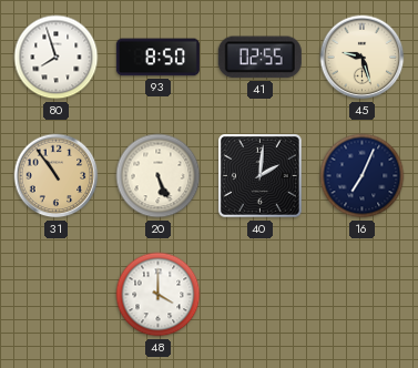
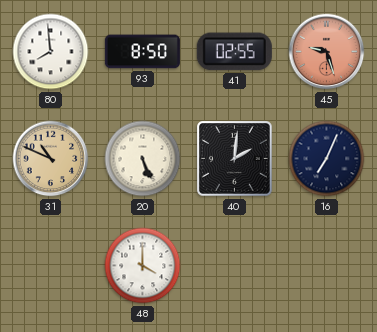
80: 7:57 -> 7:59 (51, 52)
45 dial: cream -> salmon (327, 52)
31: 10:54 -> 10:49 (51, 159)
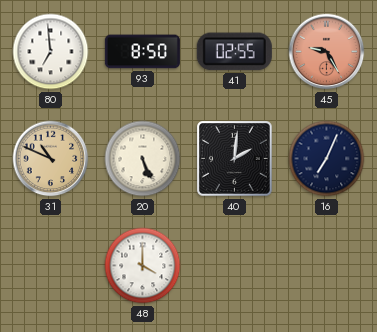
80: 7:59 -> 6:59 (51, 52)
45: 9:27 -> 9:25 (327, 52)
